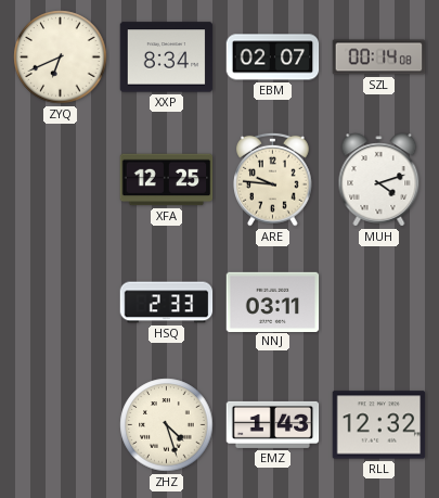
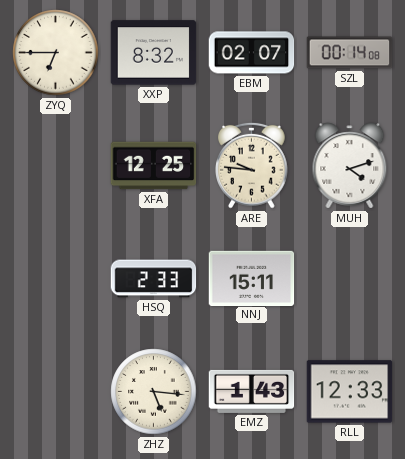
ZYQ: 6:41 -> 6:45 (56, 53)
XXP: 8:34 -> 8:32 (154, 53)
NNJ: 03:11 -> 15:11 (252, 278)
ZHZ: 4:27 -> 5:16 (154, 392)
RLL: 12:32 -> 12:33 (350, 392)
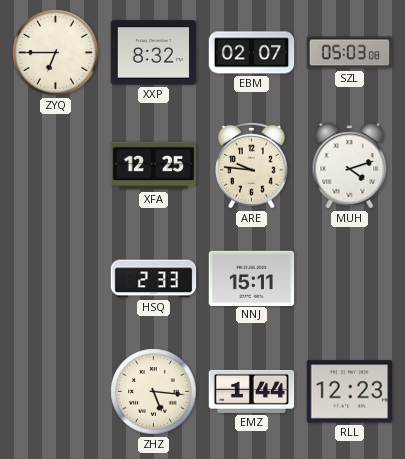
SZL: 00:14 -> 05:03 (350, 53)
EMZ: 1:43 -> 1:44 (252, 391)
RLL: 12:33 -> 12:23 (350, 392)
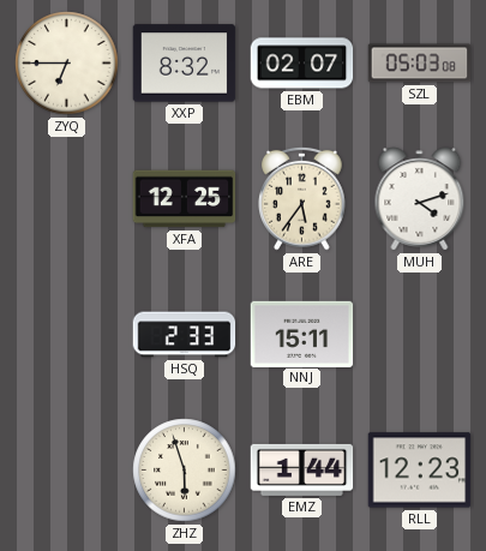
ARE: 9:46 -> 5:36 (302, 198)
ZHZ: 5:16 -> 5:57 (185, 471)
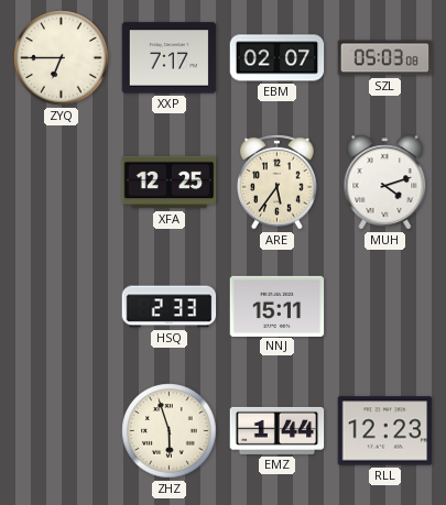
XXP: 8:32 -> 7:17 (170, 58)
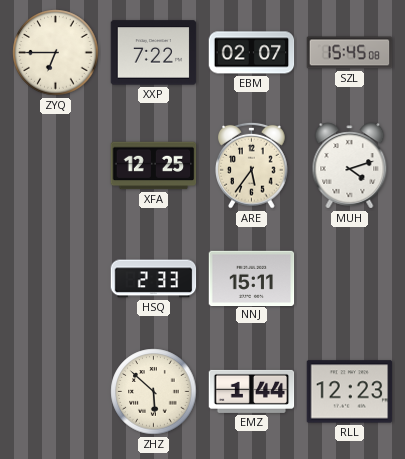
XXP: 7:17 -> 7:22 (154, 53)
SZL: 05:03 -> 15:45 (350, 53)
ZHZ: 5:57 -> 5:52 (154, 392)
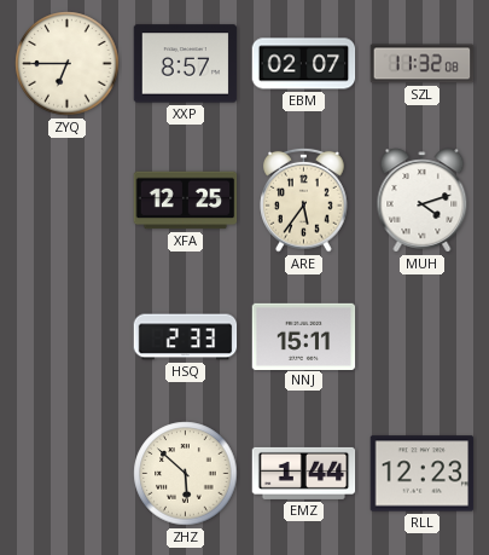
XXP: 7:22 -> 8:57 (186, 64)
SZL: 15:45 -> 11:32 (423, 64)
